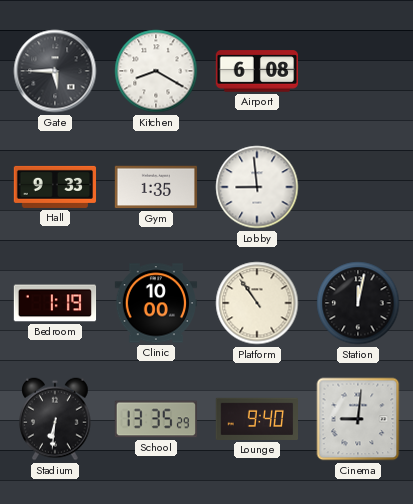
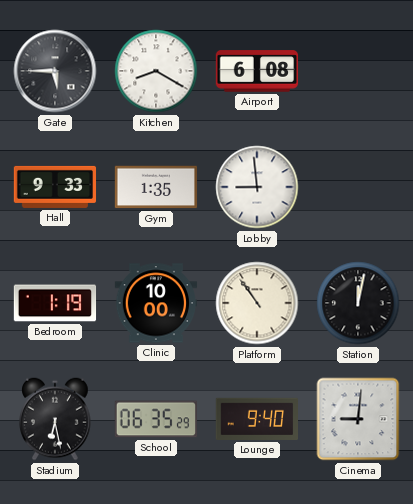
Stadium: 6:31 -> 6:28 (56, 419)
School: 13:35 -> 06:35 (156, 419)
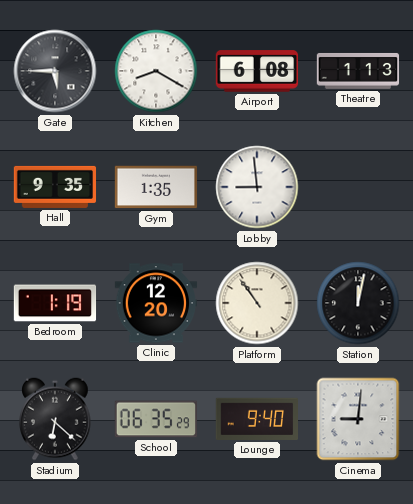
Theatre: none -> 1:13 (358, 71)
Hall: 9:33 -> 9:35 (55, 187)
Clinic: 10:00 -> 12:20 (156, 303)
Stadium: 6:28 -> 6:22 (56, 419)
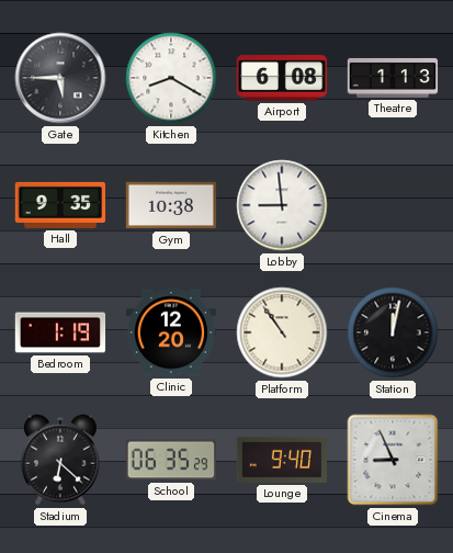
Gym: 1:35 -> 10:38 (171, 205)
Cinema: 9:01 -> 8:56 (393, 460)
